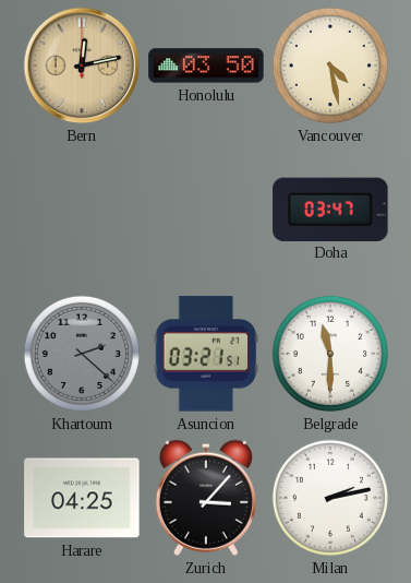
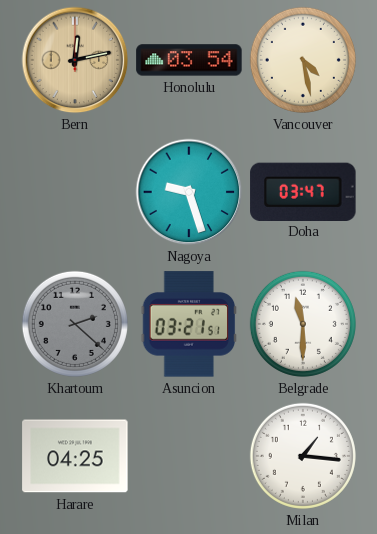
Honolulu: 03:50 -> 03:54 (189, 60)
Nagoya: none -> 9:27 (189, 192)
Zurich: 3:07 -> none (206, 498)
Milan: 2:13 -> 1:16 (303, 456)
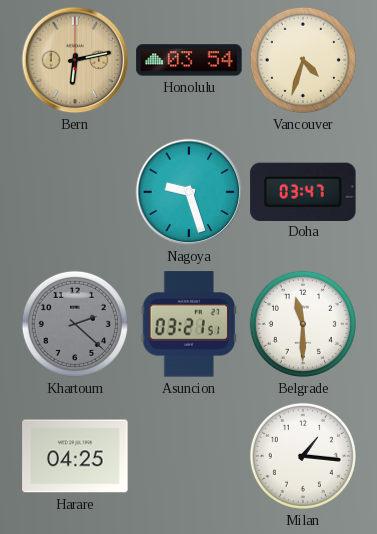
Bern: 12:13 -> 6:13 (75, 60)
Vancouver: 4:28 -> 4:33 (303, 60)
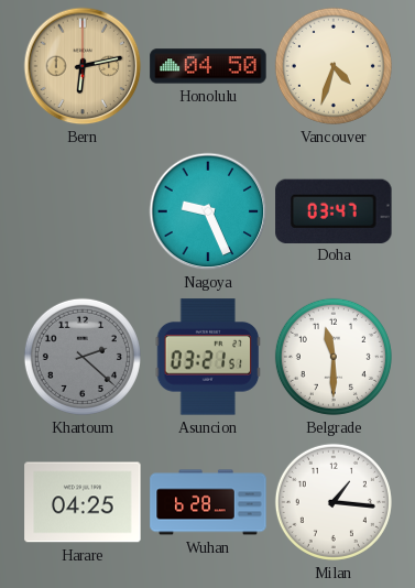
Honolulu: 03:54 -> 04:50 (208, 66)
Nagoya: 9:27 -> 9:26 (208, 211)
Wuhan: none -> 6:28 (208, 502)
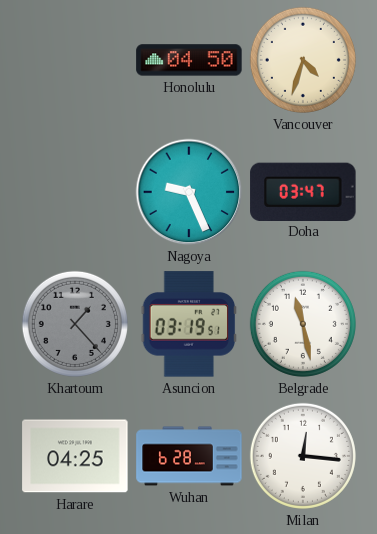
Bern: 6:13 -> none (83, 66)
Khartoum: 2:22 -> 1:23 (75, 324)
Asuncion: 03:21 -> 03:19 (189, 324)
Belgrade: 11:30 -> 11:28 (303, 324)
Milan: 1:16 -> 12:16 (303, 456)
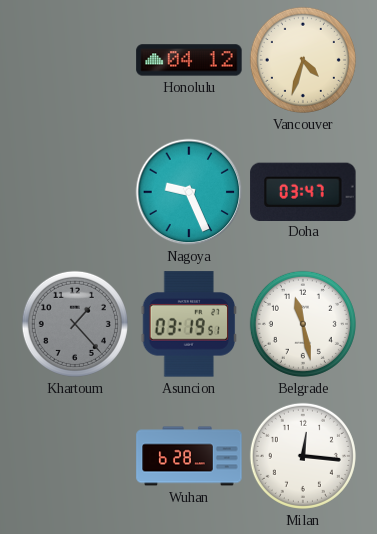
Honolulu: 04:50 -> 04:12 (189, 60)
Harare: 04:25 -> none (75, 456)
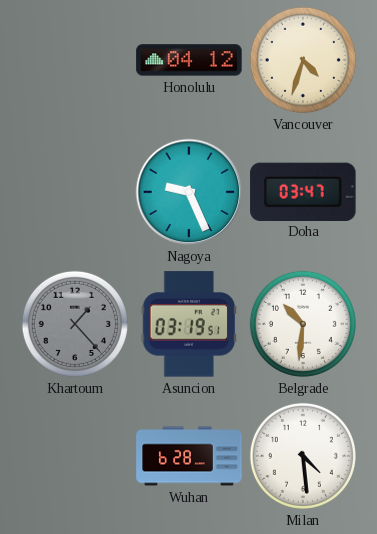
Belgrade: 11:28 -> 10:31 (303, 324)
Milan: 12:16 -> 4:29 (303, 456)
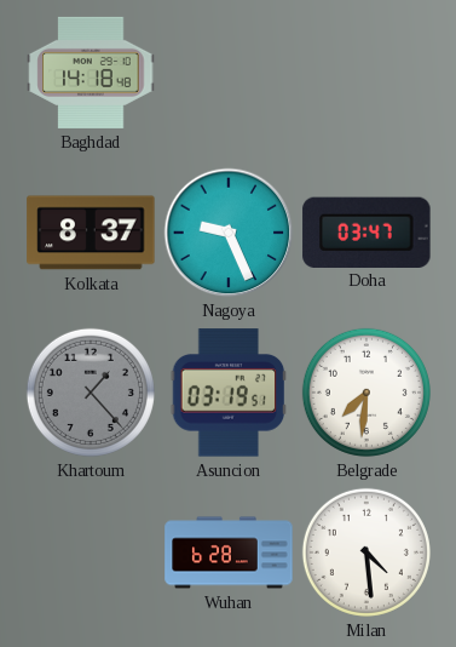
Baghdad: none -> 14:18 (91, 73)
Honolulu: 04:12 -> none (189, 60)
Vancouver: 4:33 -> none (303, 60)
Kolkata: none -> 8:37 (91, 233)
Belgrade: 10:31 -> 7:31 (366, 393)
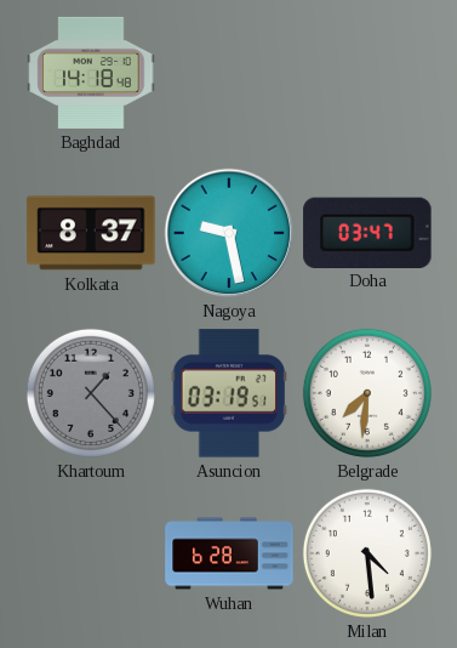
Nagoya: 9:26 -> 9:28 (229, 233)
